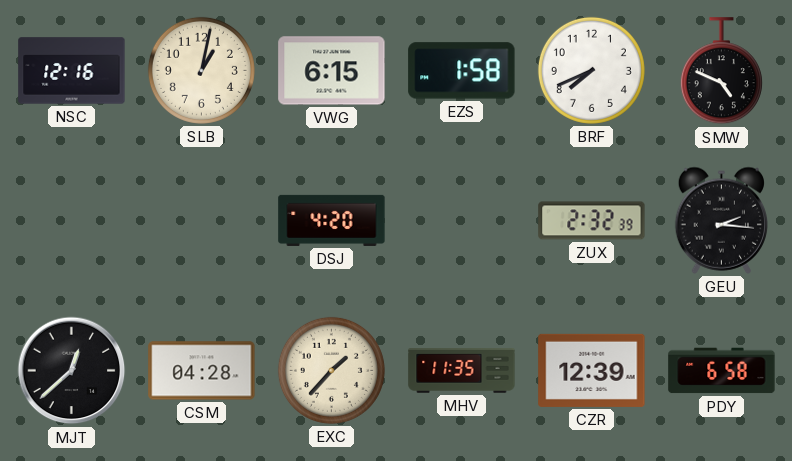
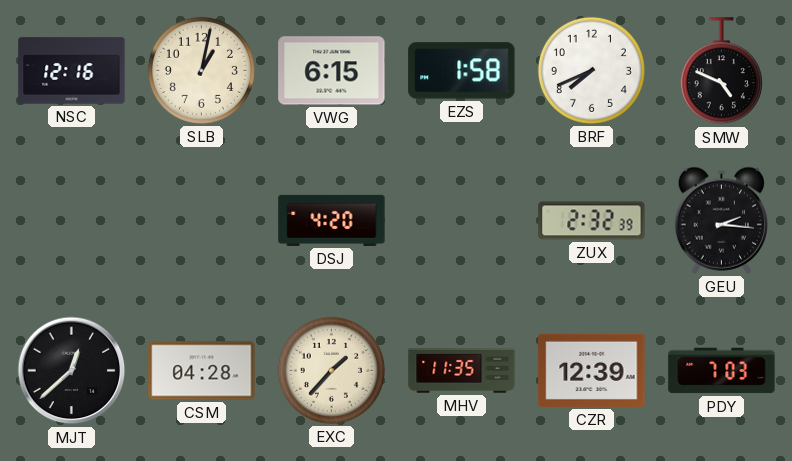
PDY: 6:58 -> 7:03 (722, 371)
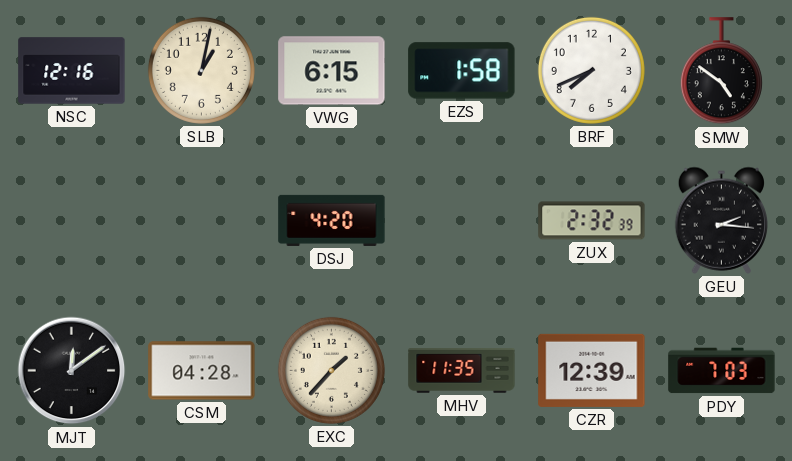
SMW: 4:49 -> 4:51 (721, 71)
MJT: 12:38 -> 12:09 (72, 371)
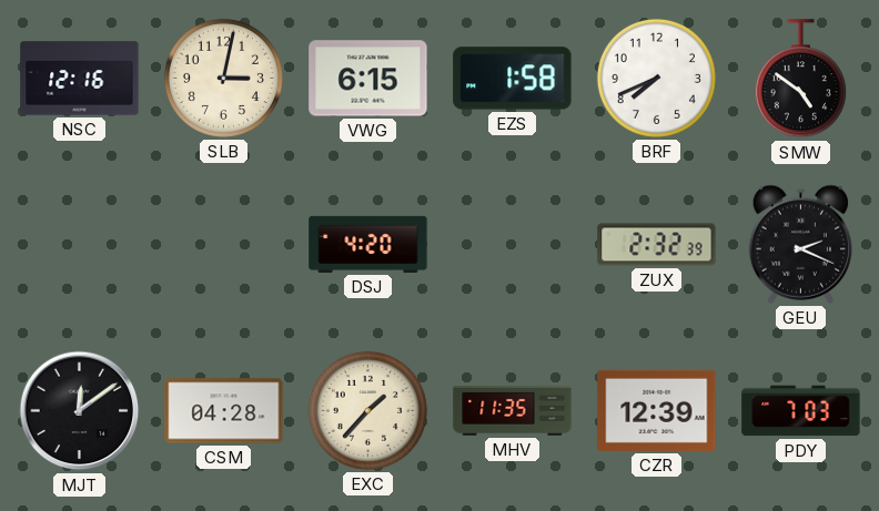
SLB: 1:02 -> 3:02 (223, 78)
GEU: 2:16 -> 2:19 (800, 244)
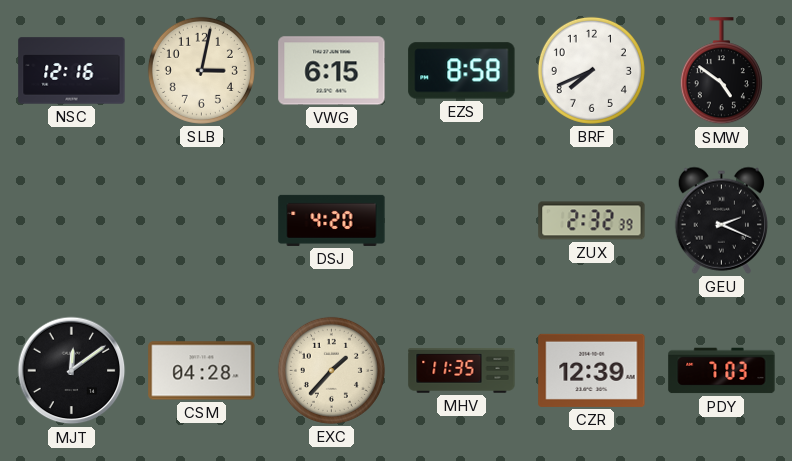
EZS: 1:58 -> 8:58 (462, 71)
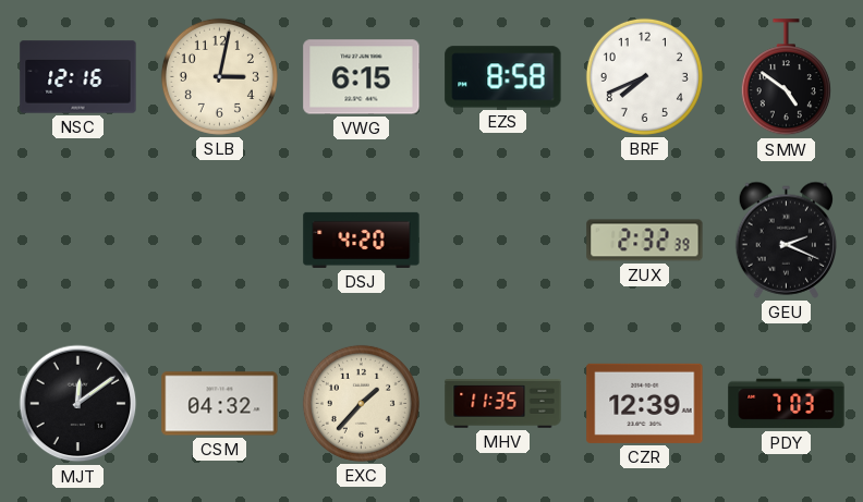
CSM: 04:28 -> 04:32 (220, 404)
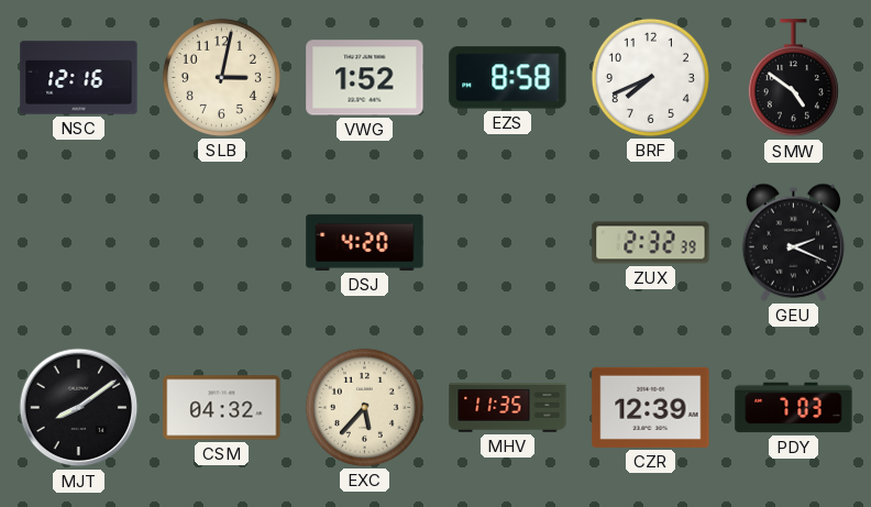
VWG: 6:15 -> 1:52 (365, 78)
MJT: 12:09 -> 8:09 (79, 408)
EXC: 1:37 -> 5:37 (364, 407)
